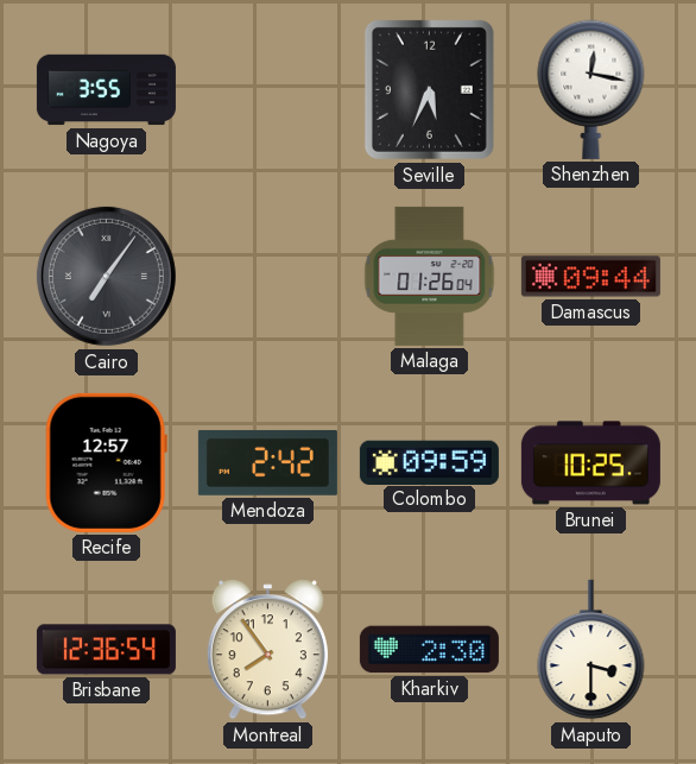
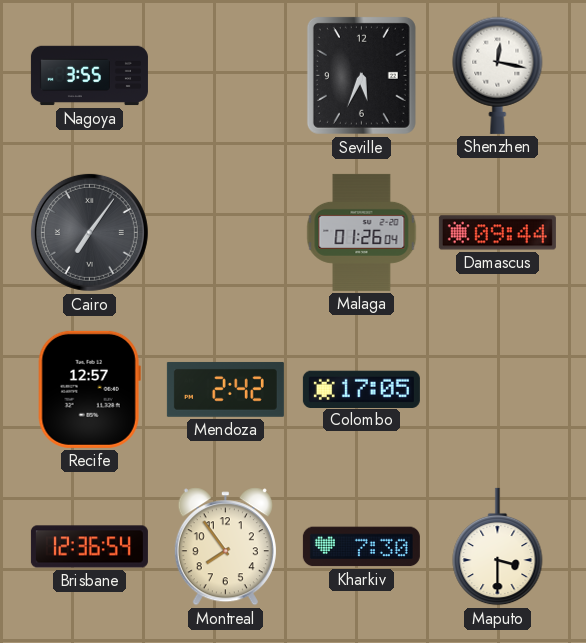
Colombo: 09:59 -> 17:05 (361, 389)
Brunei: 10:25 -> none (590, 463)
Kharkiv: 2:30 -> 7:30 (361, 547)
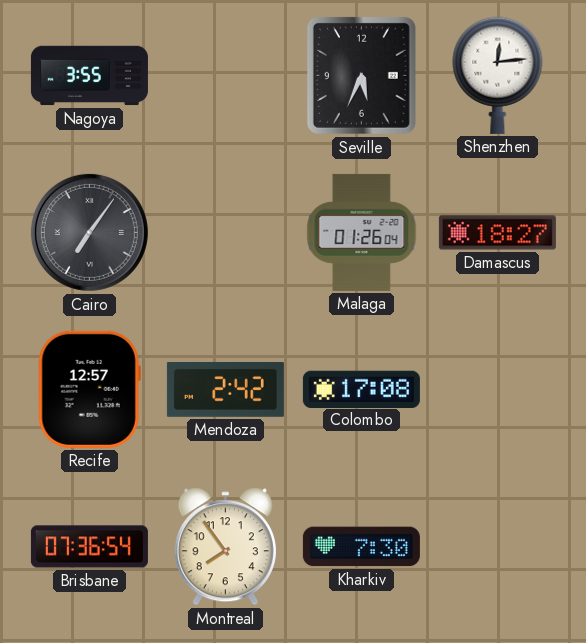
Shenzhen: 12:17 -> 12:14 (498, 75)
Damascus: 09:44 -> 18:27 (497, 233)
Colombo: 17:05 -> 17:08 (361, 389)
Brisbane: 12:36 -> 07:36 (89, 547)
Maputo: 3:30 -> none (498, 547)
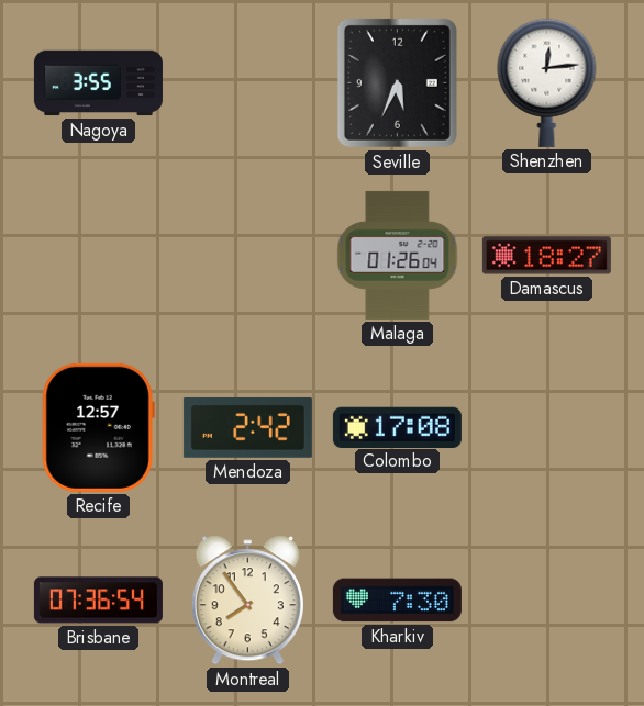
Cairo: 7:06 -> none (89, 232)
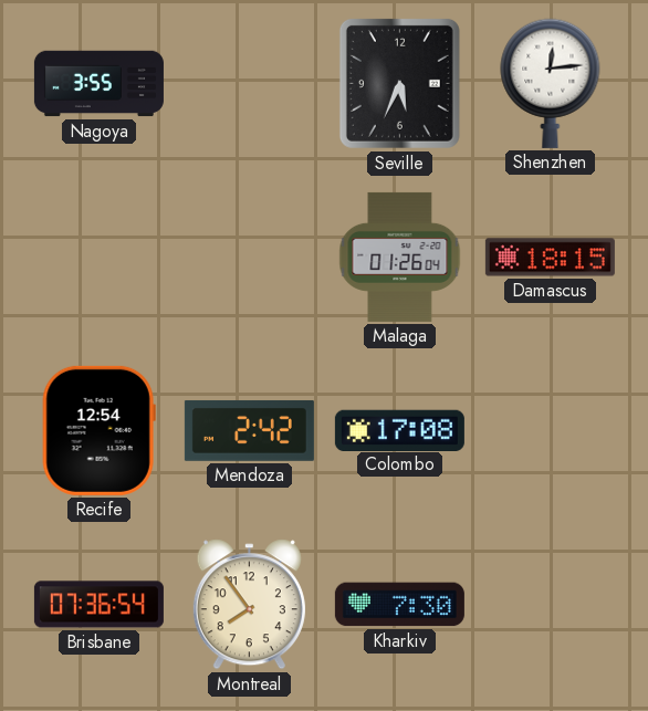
Damascus: 18:27 -> 18:15 (550, 258)
Recife: 12:57 -> 12:54 (98, 430)
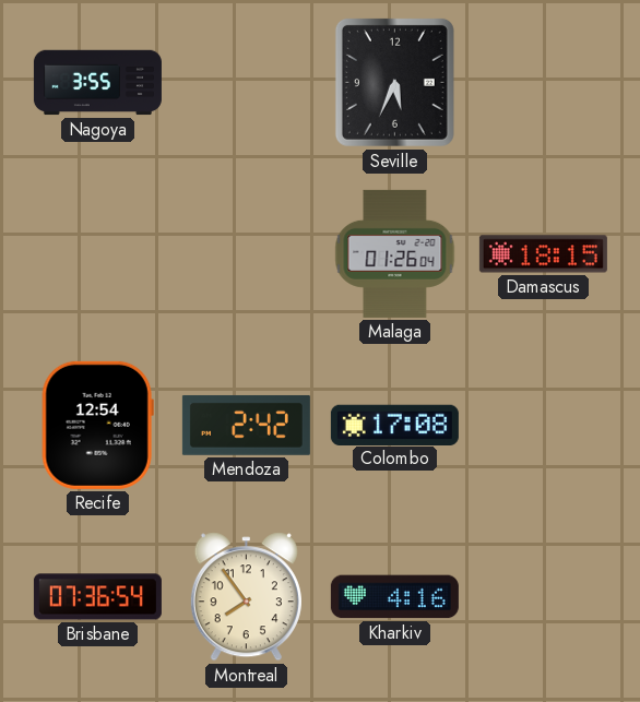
Shenzhen: 12:14 -> none (551, 83)
Kharkiv: 7:30 -> 4:16 (394, 597)
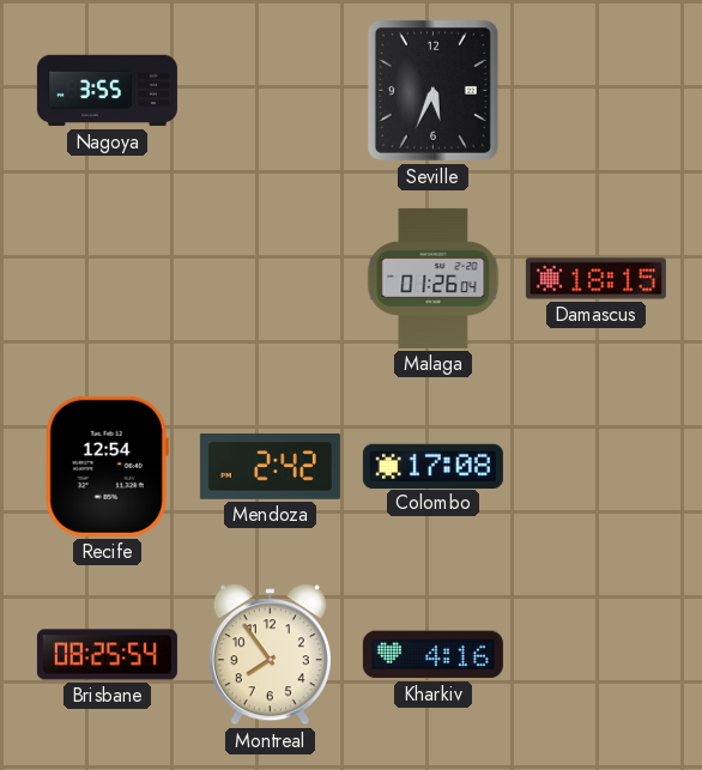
Brisbane: 07:36 -> 08:25 (107, 655)
